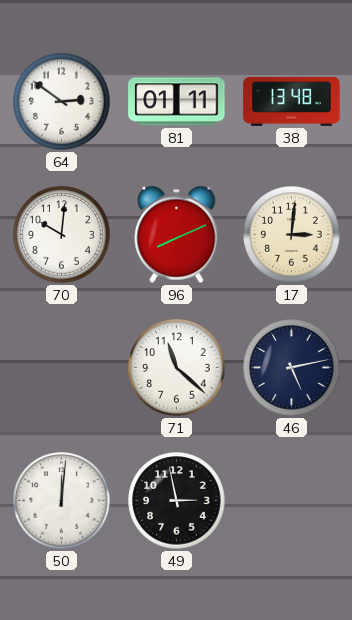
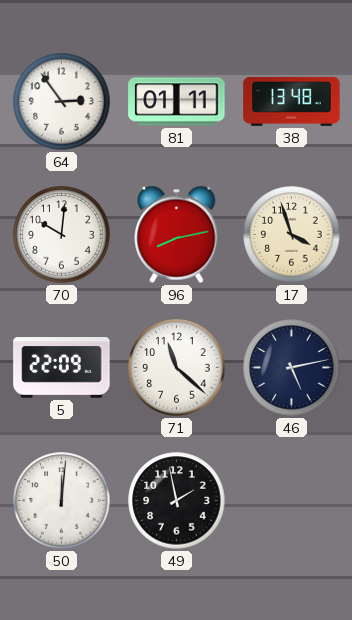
64: 2:51 -> 2:54 (62, 102)
96: 8:11 -> 8:13 (177, 234)
17: 3:01 -> 3:57 (292, 235)
5: none -> 22:09 (62, 368)
49: 2:58 -> 1:58 (177, 501)
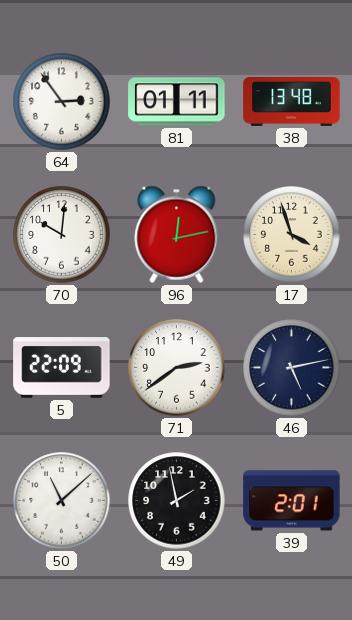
96: 8:13 -> 12:13 (177, 234)
71: 11:22 -> 2:39 (177, 368)
50: 12:01 -> 11:08 (62, 501)
39: none -> 2:01 (292, 501)
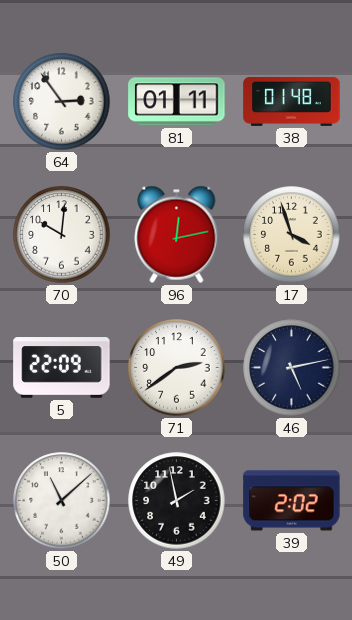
38: 13:48 -> 01:48 (292, 101)
39: 2:01 -> 2:02 (292, 501)
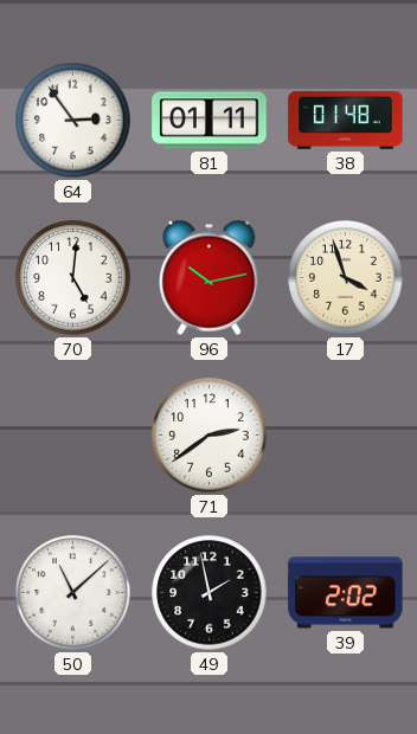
70: 10:01 -> 5:01 (73, 278)
96: 12:13 -> 10:13 (210, 277)
5: 22:09 -> none (62, 368)
46: 5:13 -> none (292, 368)
